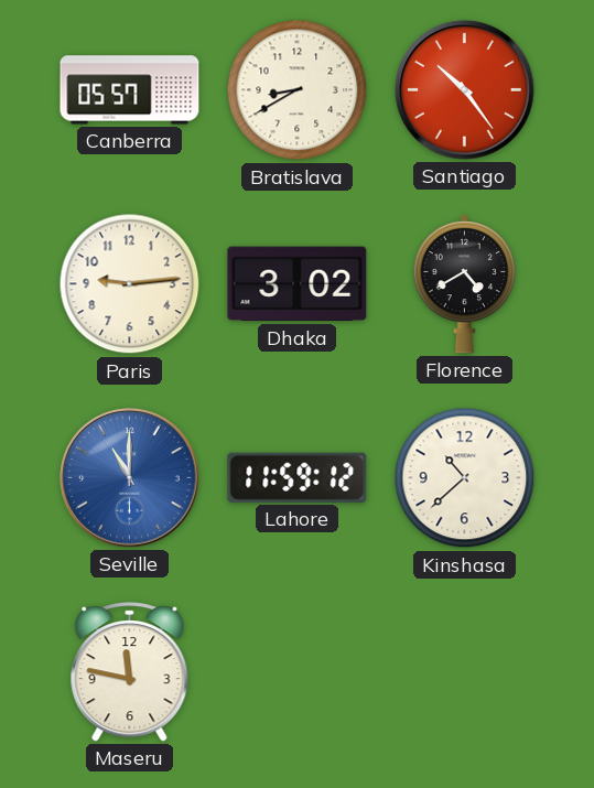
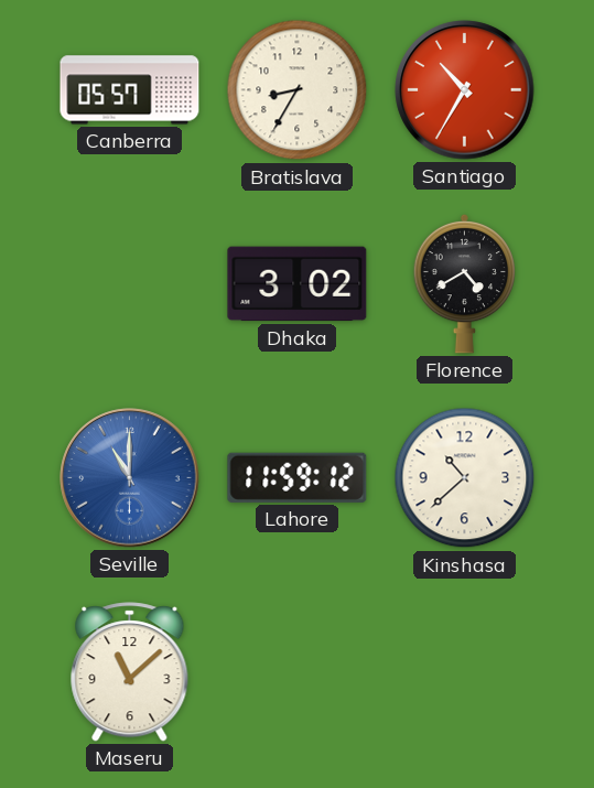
Bratislava: 8:40 -> 8:35 (298, 90)
Santiago: 10:24 -> 10:35 (465, 90)
Paris: 9:14 -> none (130, 284)
Maseru: 11:47 -> 11:08 (130, 672)
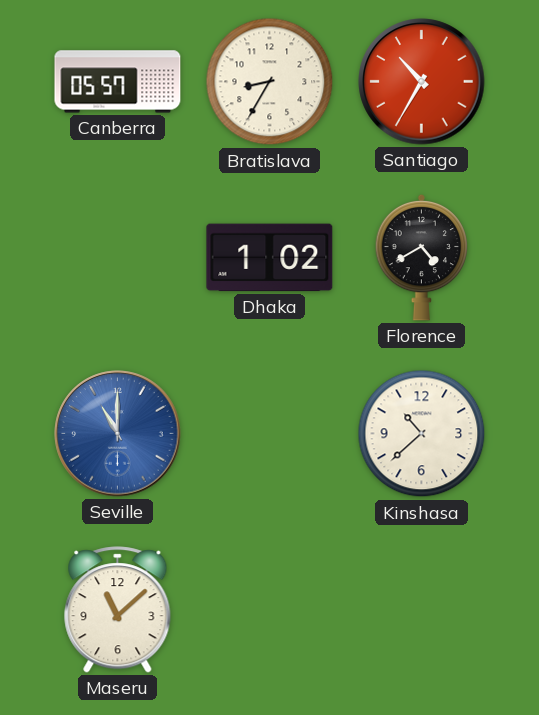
Dhaka: 3:02 -> 1:02 (270, 258)
Lahore: 11:59 -> none (298, 477)
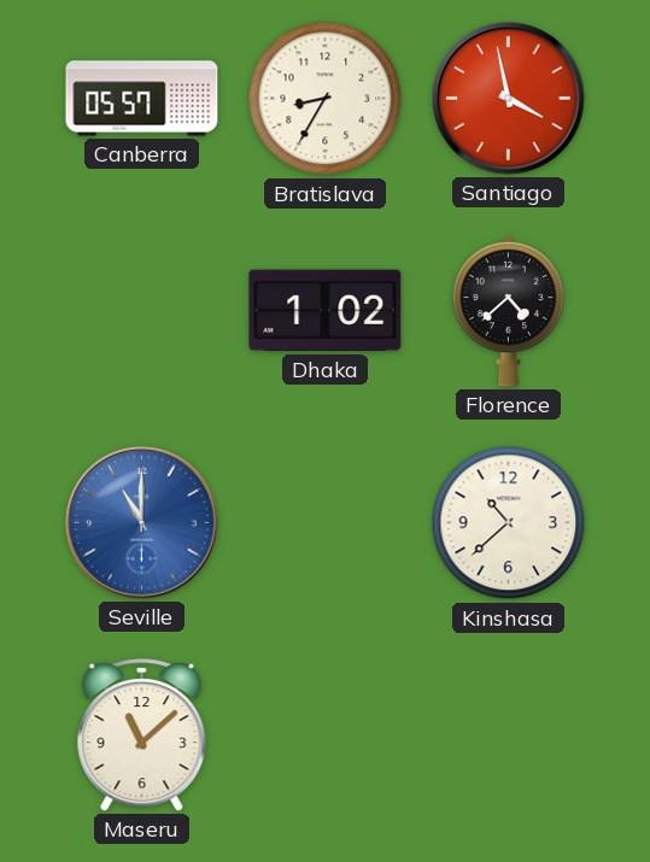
Santiago: 10:35 -> 3:58 (509, 99)
Florence: 4:40 -> 4:38 (509, 310)
